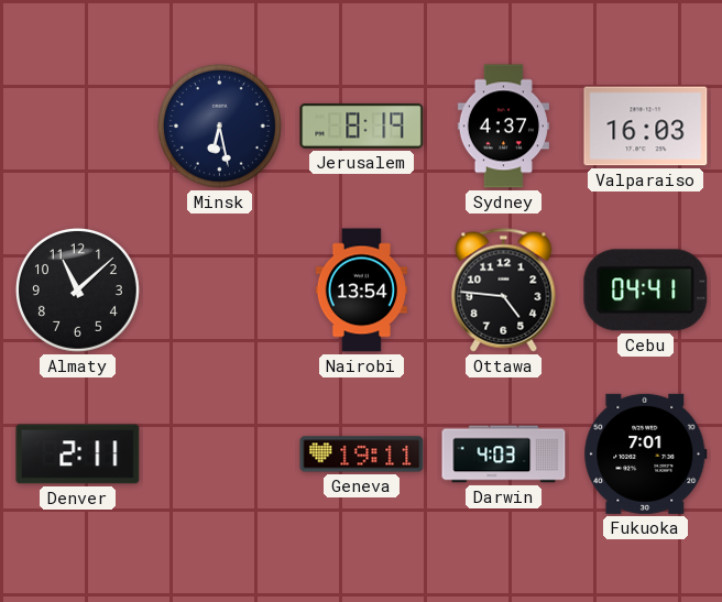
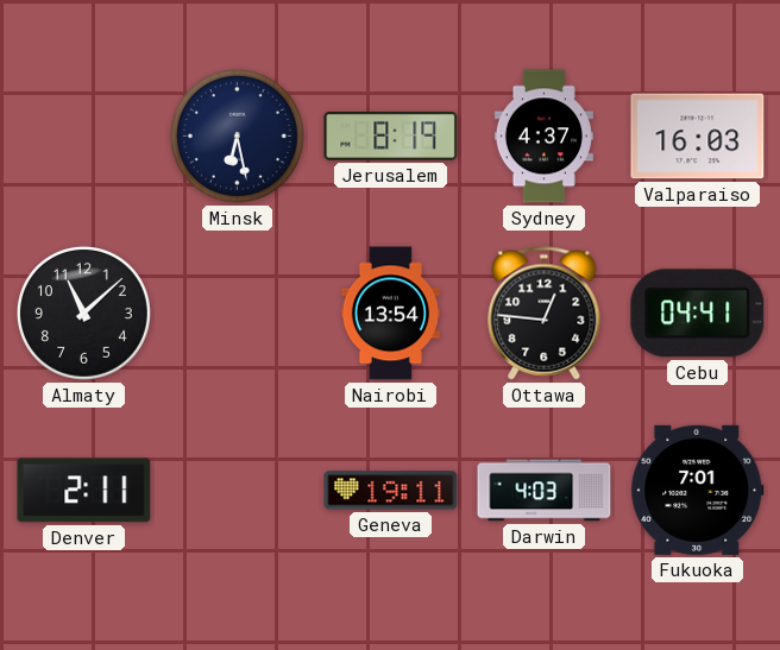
Ottawa: 4:46 -> 12:46 (545, 314)
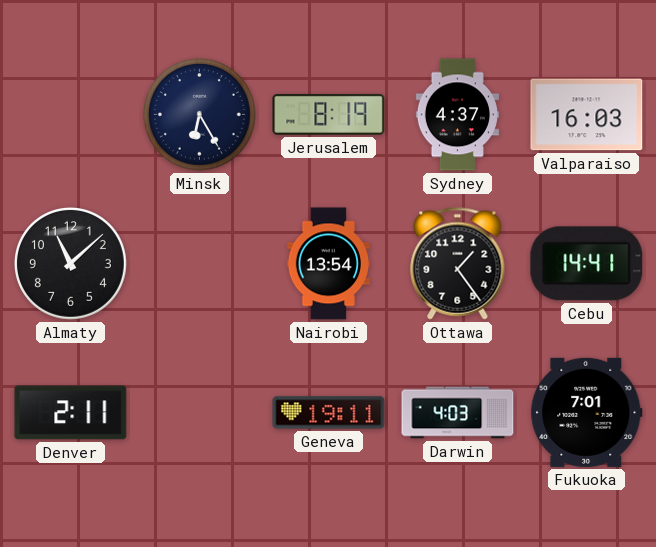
Minsk: 6:28 -> 6:25 (199, 114)
Ottawa: 12:46 -> 1:24 (458, 264)
Cebu: 04:41 -> 14:41 (587, 264)
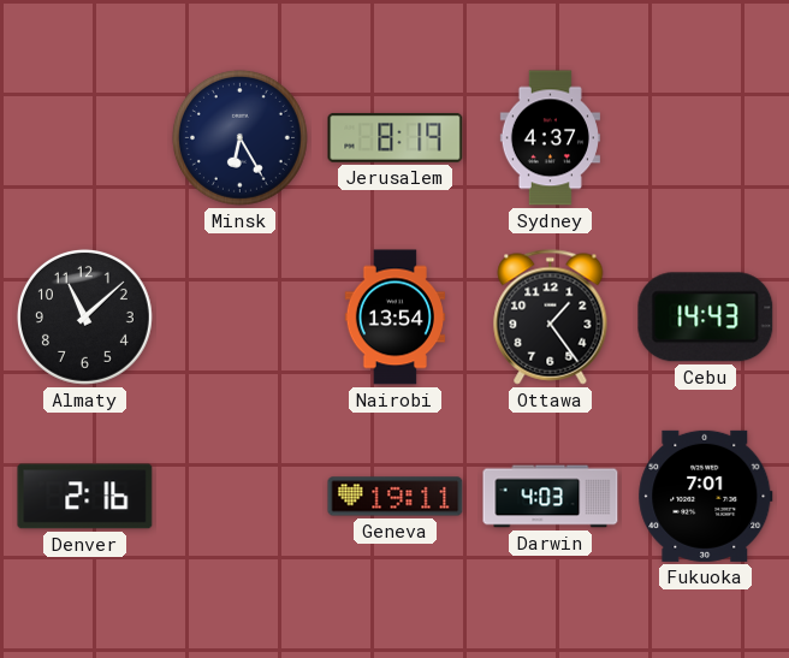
Valparaiso: 16:03 -> none (587, 115)
Cebu: 14:41 -> 14:43 (706, 318)
Denver: 2:11 -> 2:16 (85, 497)
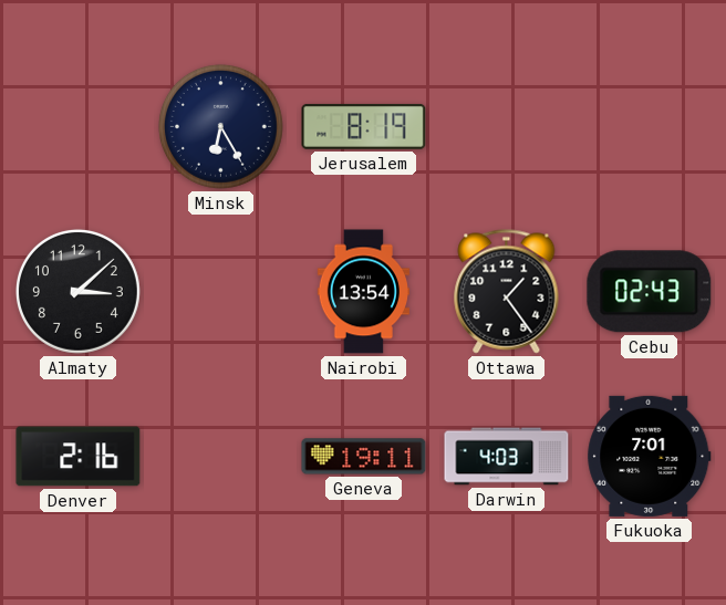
Sydney: 4:37 -> none (550, 138)
Almaty: 11:08 -> 3:08 (77, 291)
Cebu: 14:43 -> 02:43 (650, 292)
